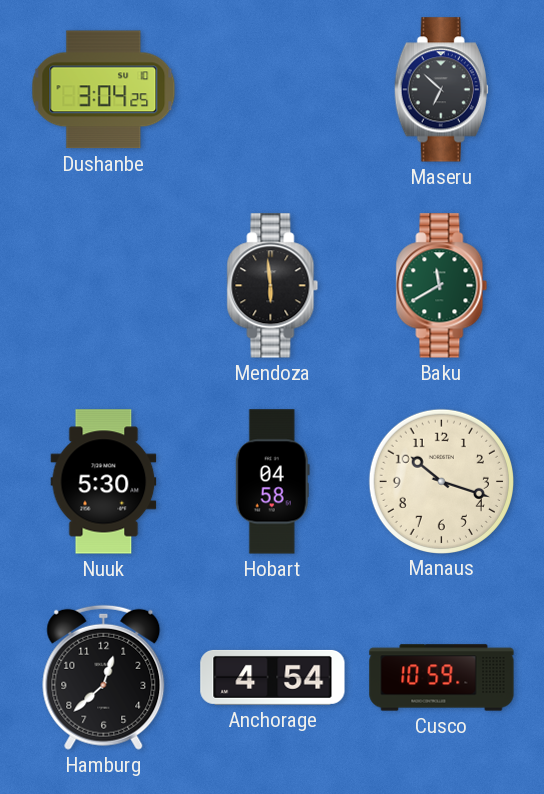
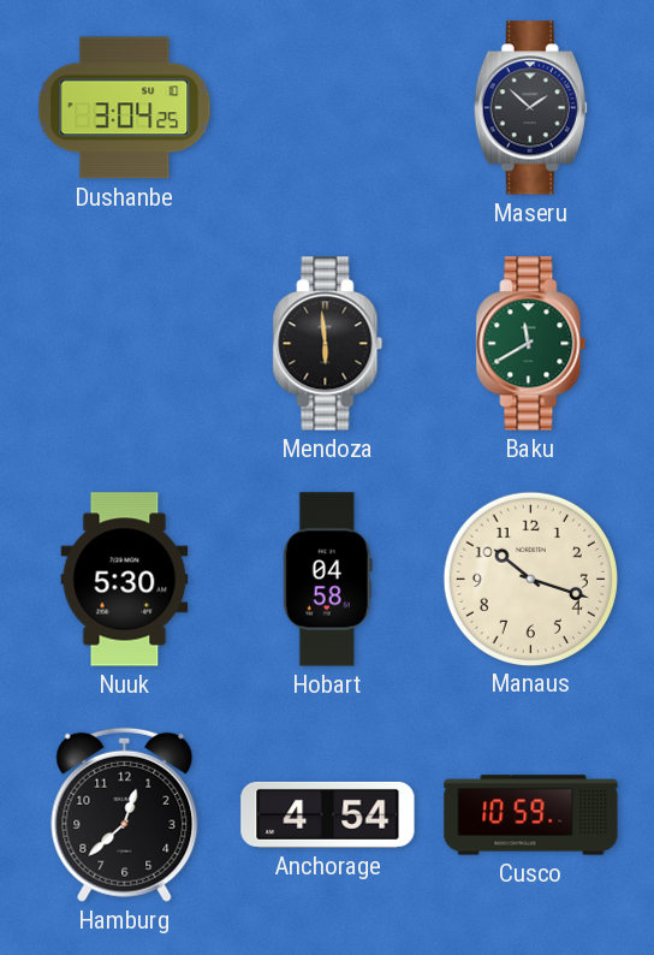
Maseru: 6:52 -> 1:52 (530, 108)
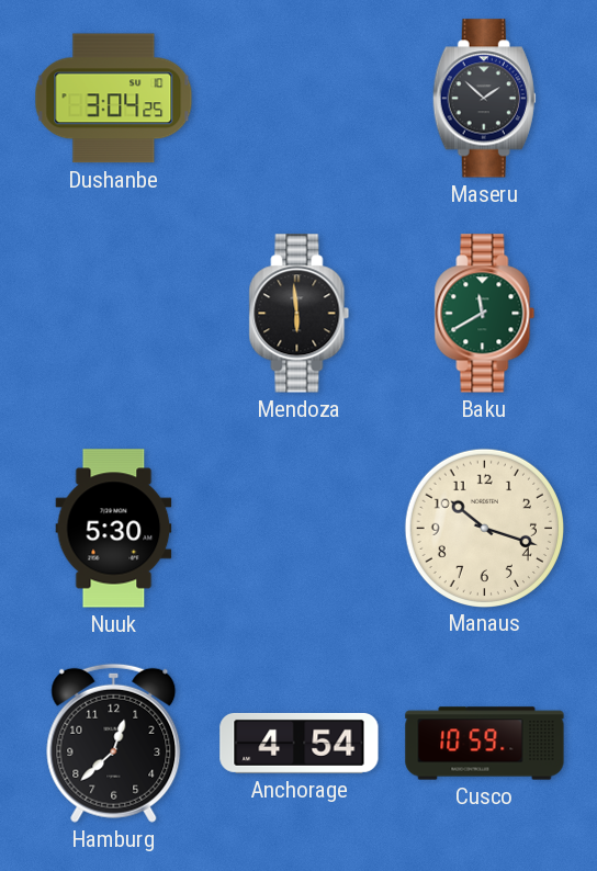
Hobart: 04:58 -> none (327, 580)
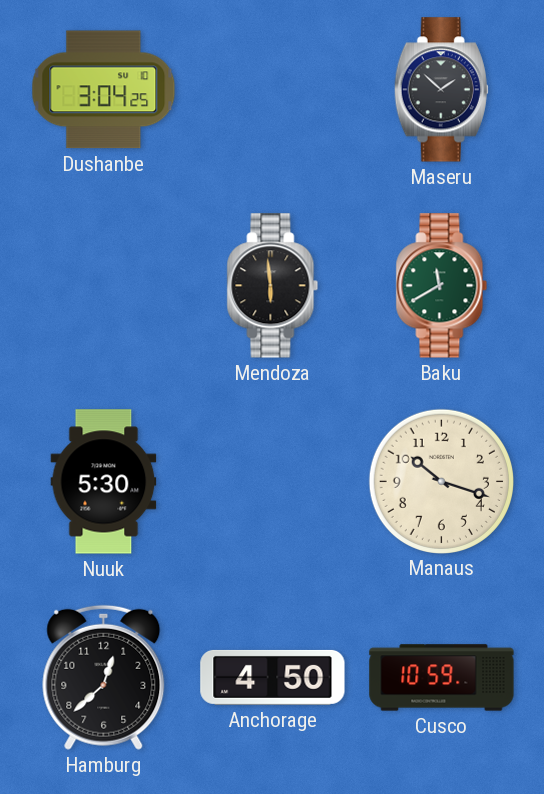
Anchorage: 4:54 -> 4:50 (273, 677)
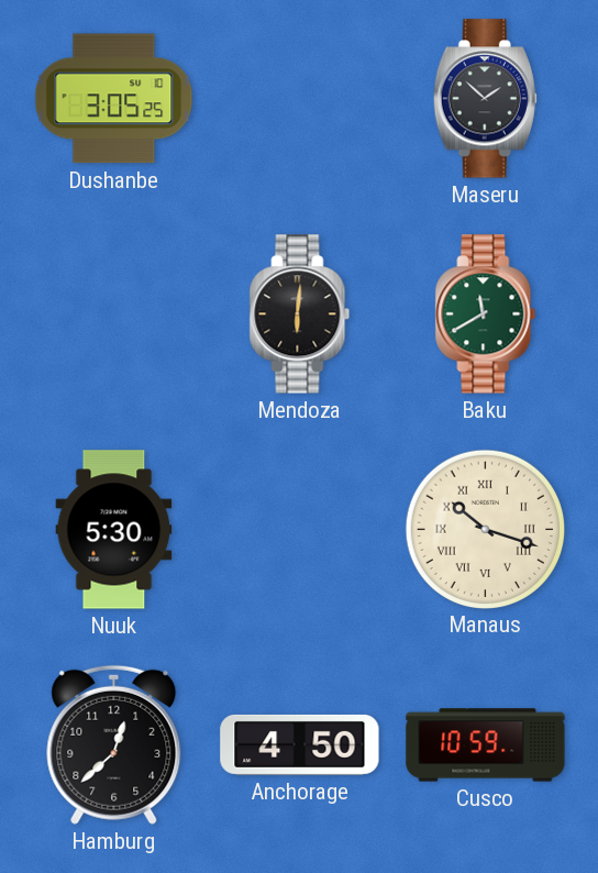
Dushanbe: 3:04 -> 3:05 (114, 99)
Mendoza: 5:59 -> 6:01 (300, 314)
Manaus numerals: Arabic -> Roman (485, 529)
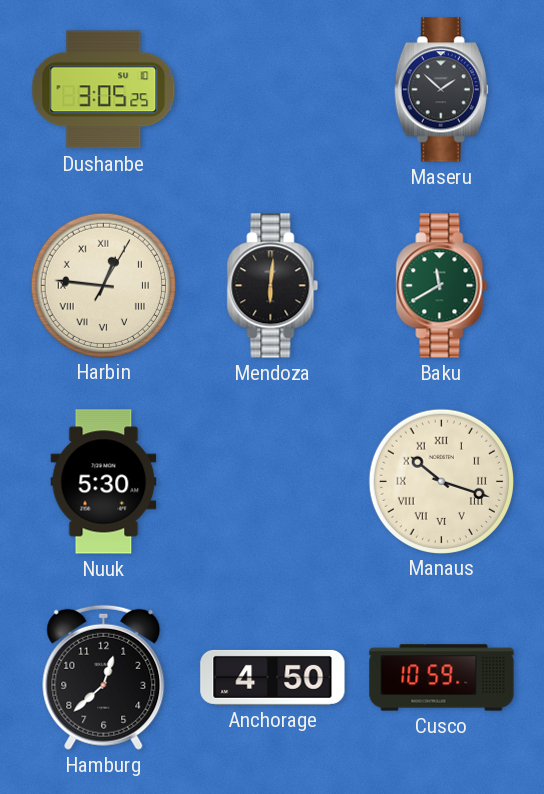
Harbin: none -> 12:46 (103, 285)
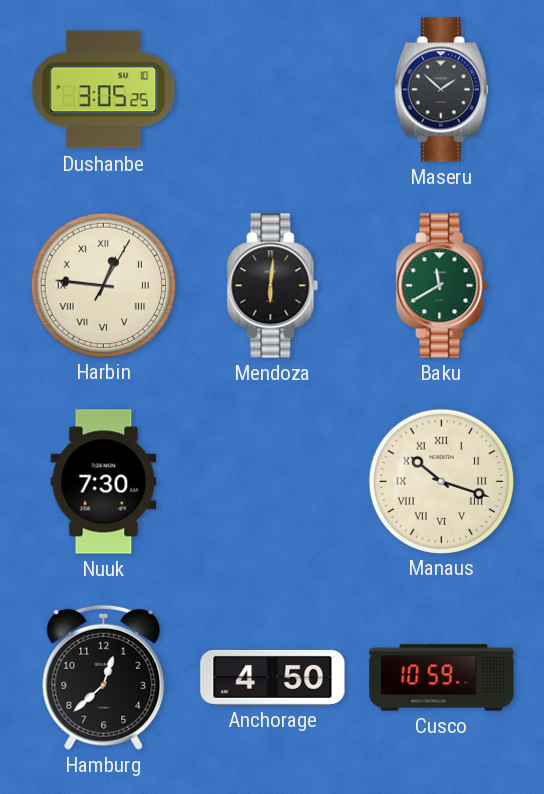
Nuuk: 5:30 -> 7:30 (104, 482)
